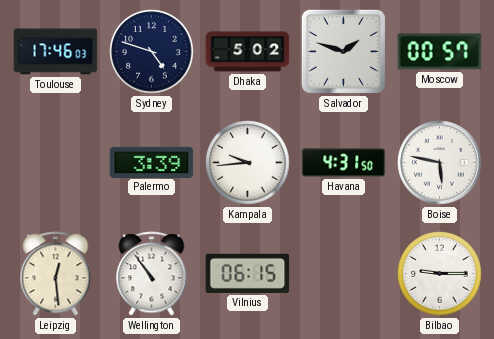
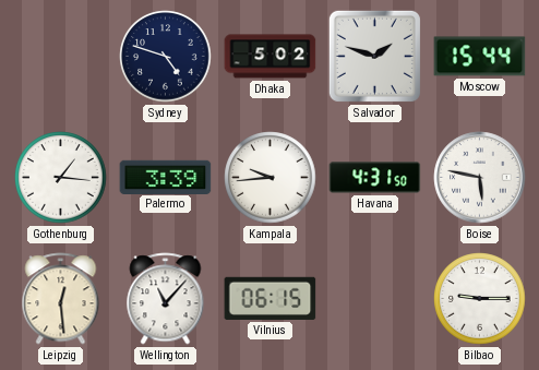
Toulouse: 17:46 -> none (56, 52)
Moscow: 00:57 -> 15:44 (480, 57)
Gothenburg: none -> 1:16 (61, 178)
Wellington: 10:54 -> 11:07 (166, 299)
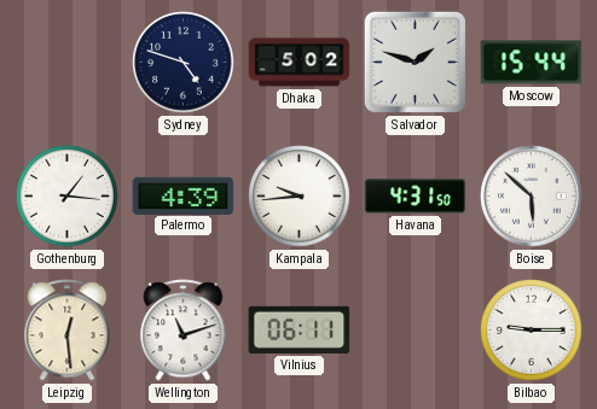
Palermo: 3:39 -> 4:39 (184, 195)
Boise: 5:47 -> 5:52 (532, 197)
Wellington: 11:07 -> 11:12 (184, 331)
Vilnius: 06:15 -> 06:11 (300, 329)
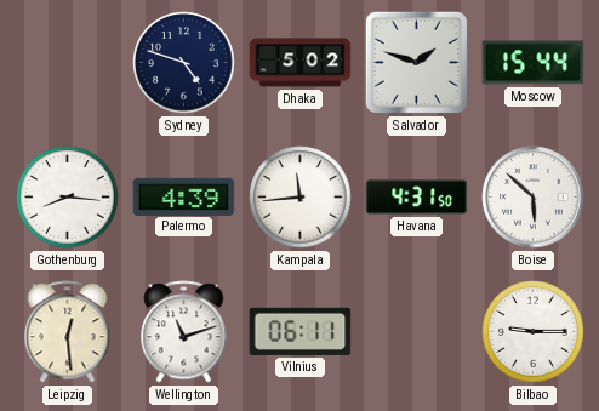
Gothenburg: 1:16 -> 8:16 (68, 198)
Kampala: 9:44 -> 11:44 (301, 198)
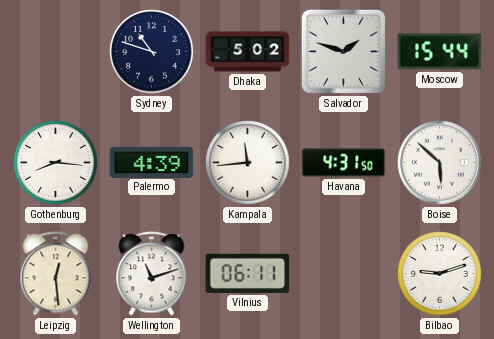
Sydney: 4:48 -> 10:48 (152, 52)
Bilbao: 9:15 -> 9:12 (440, 274)
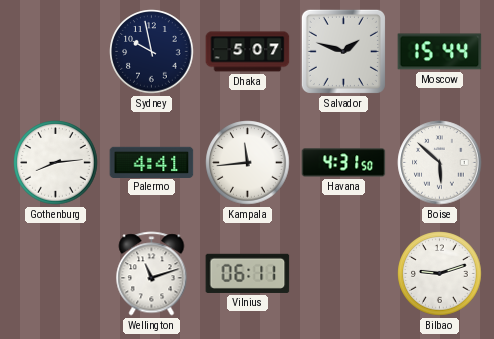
Sydney: 10:48 -> 9:58 (152, 52)
Dhaka: 5:02 -> 5:07 (248, 52)
Gothenburg: 8:16 -> 8:14 (56, 163)
Palermo: 4:39 -> 4:41 (152, 162)
Leipzig: 12:29 -> none (56, 274)
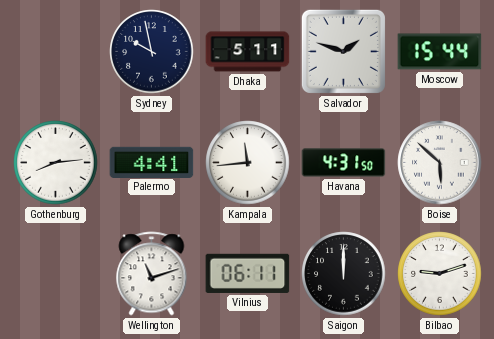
Dhaka: 5:07 -> 5:11 (248, 52)
Saigon: none -> 12:00 (344, 274)
